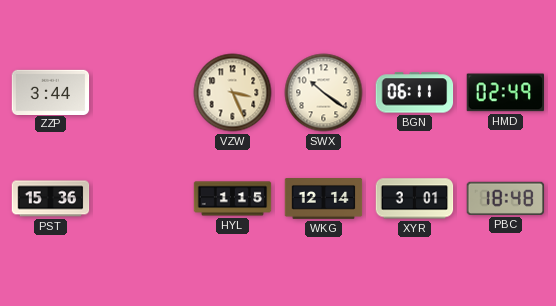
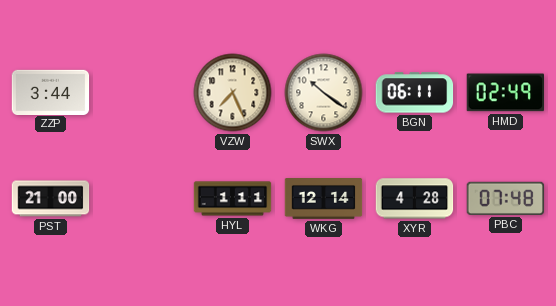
VZW: 3:26 -> 7:26 (233, 93)
PST: 15:36 -> 21:00 (51, 199)
HYL: 1:15 -> 1:11 (233, 199)
XYR: 3:01 -> 4:28 (415, 199)
PBC: 18:48 -> 07:48 (506, 198)
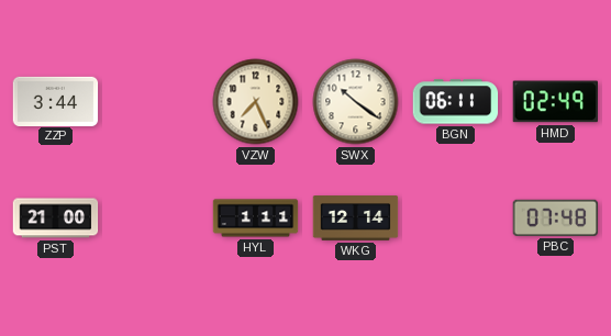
XYR: 4:28 -> none (415, 199)
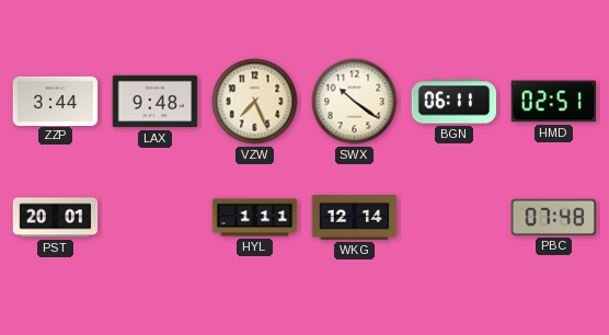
LAX: none -> 9:48 (156, 102)
HMD: 02:49 -> 02:51 (553, 102)
PST: 21:00 -> 20:01 (56, 218)
